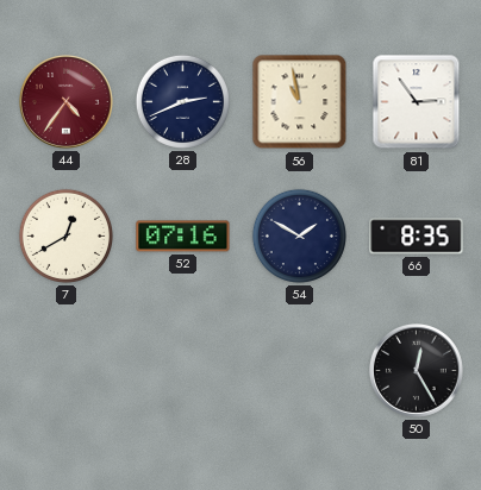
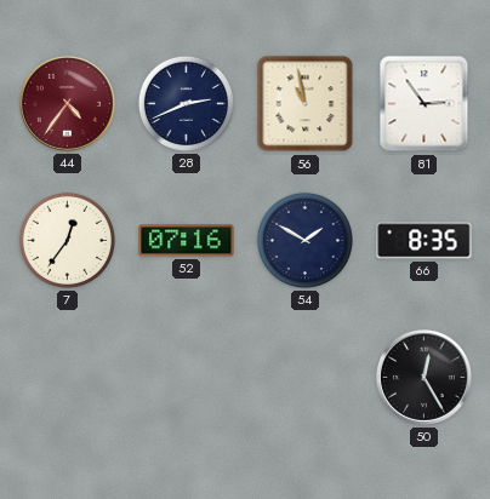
7: 12:40 -> 12:36 (67, 240)
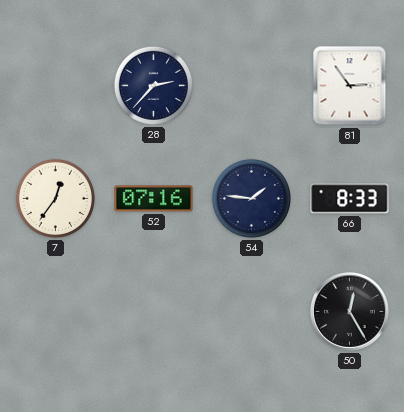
44: 4:36 -> none (67, 103)
28: 2:41 -> 2:37 (153, 85)
56: 10:58 -> none (306, 104)
54: 1:50 -> 1:46 (251, 198)
66: 8:35 -> 8:33 (350, 199)
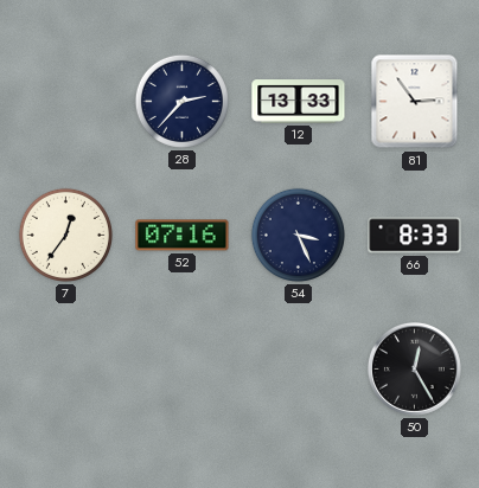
12: none -> 13:33 (299, 102)
54: 1:46 -> 3:26 (298, 235)
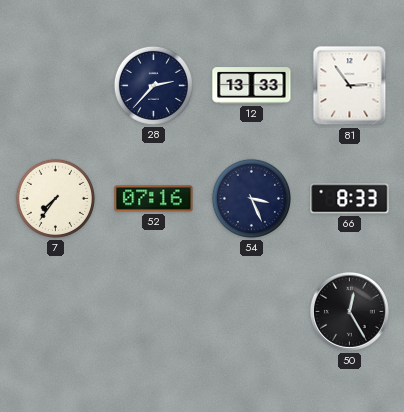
7: 12:36 -> 7:36 (55, 198)
